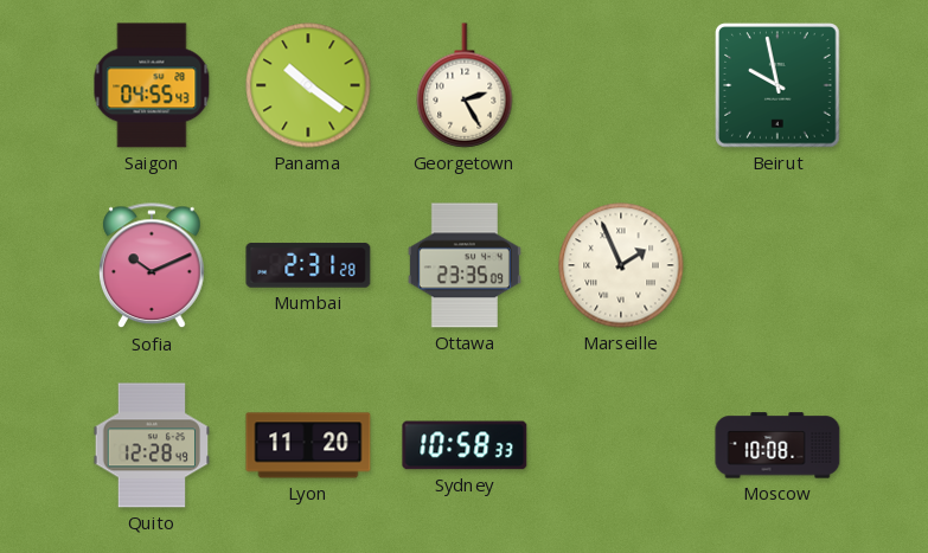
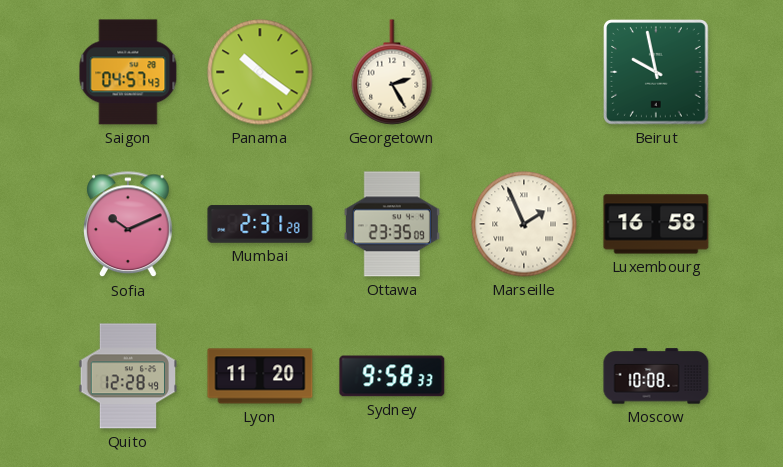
Saigon: 04:55 -> 04:57 (128, 72)
Luxembourg: none -> 16:58 (656, 224)
Sydney: 10:58 -> 9:58 (392, 376)
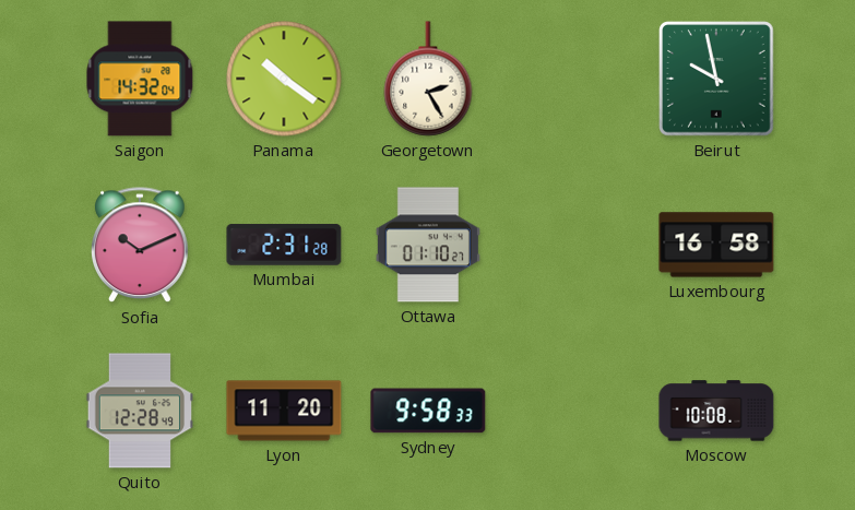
Saigon: 04:57 -> 14:32 (140, 79)
Ottawa: 23:35 -> 01:10 (428, 245)
Marseille: 1:56 -> none (524, 224)
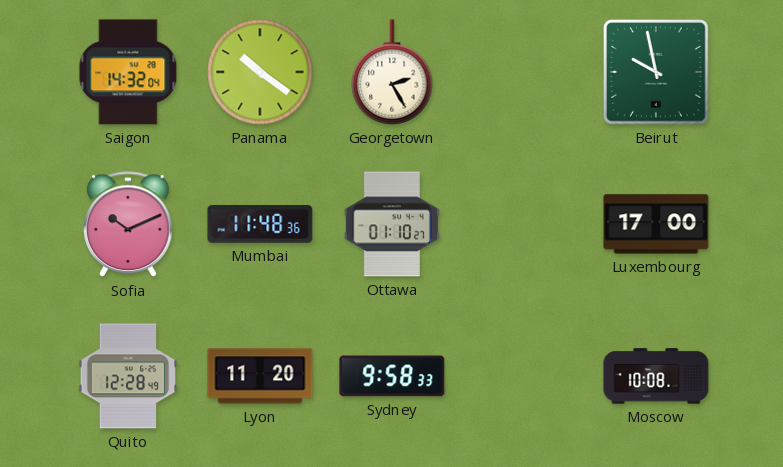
Mumbai: 2:31 -> 11:48 (260, 224)
Luxembourg: 16:58 -> 17:00 (656, 224)
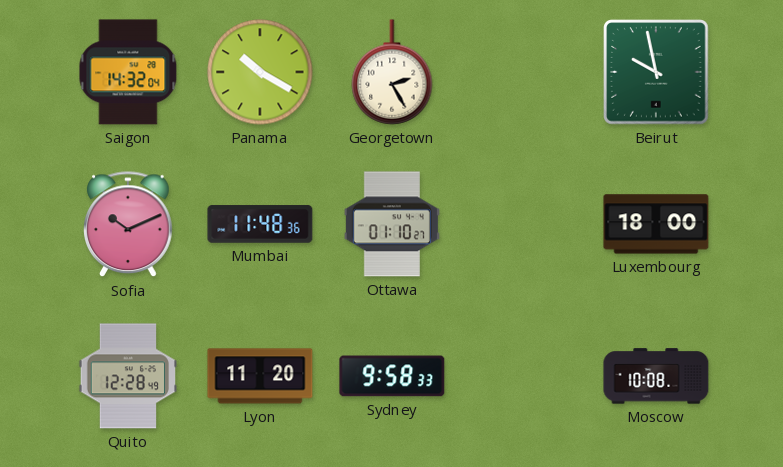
Panama: 10:21 -> 10:20 (260, 72)
Luxembourg: 17:00 -> 18:00 (656, 224)
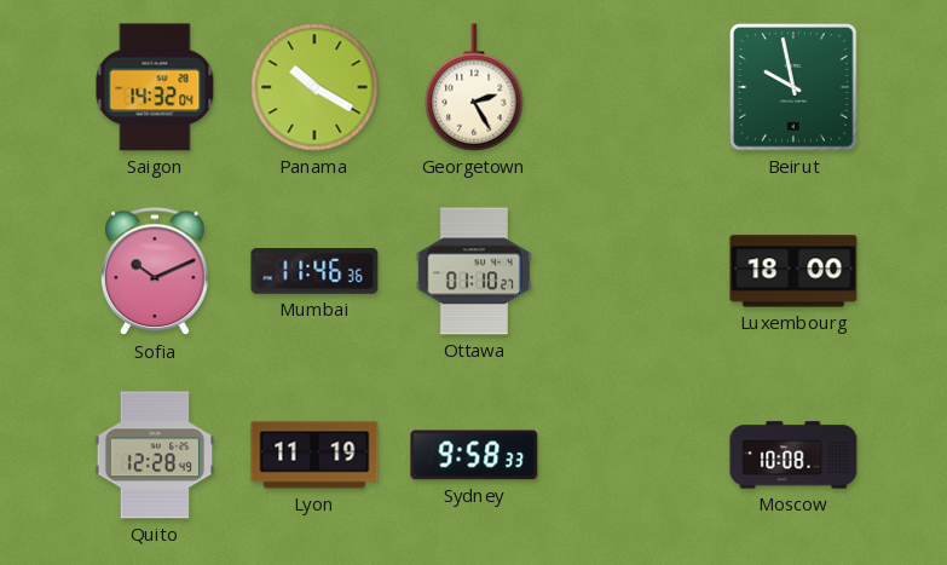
Mumbai: 11:48 -> 11:46 (314, 271)
Lyon: 11:20 -> 11:19 (314, 455)
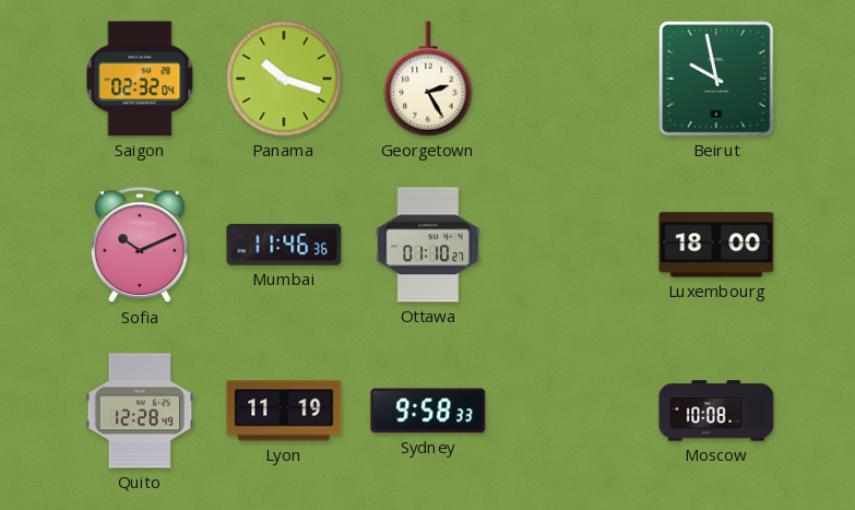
Saigon: 14:32 -> 02:32 (140, 79)
Panama: 10:20 -> 10:18 (284, 79)
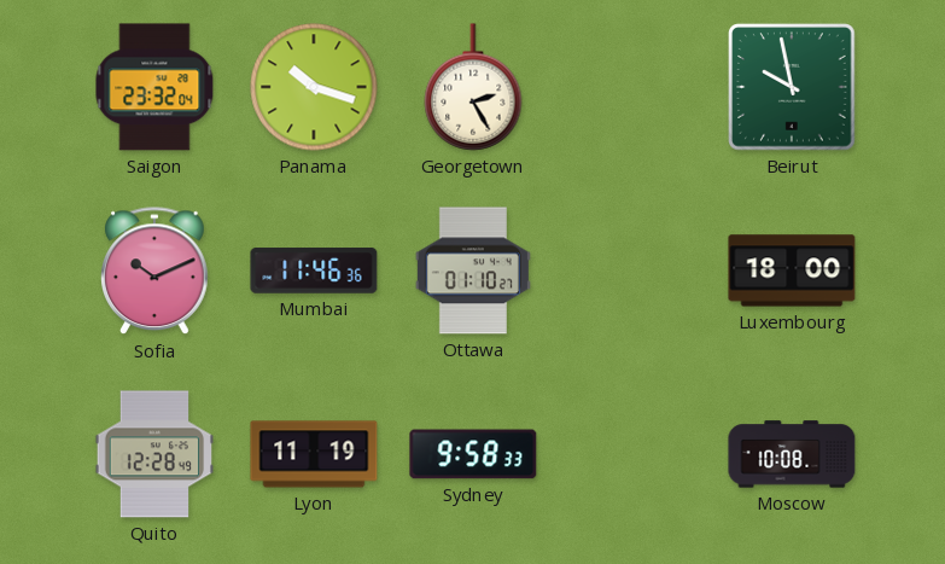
Saigon: 02:32 -> 23:32 (154, 87)
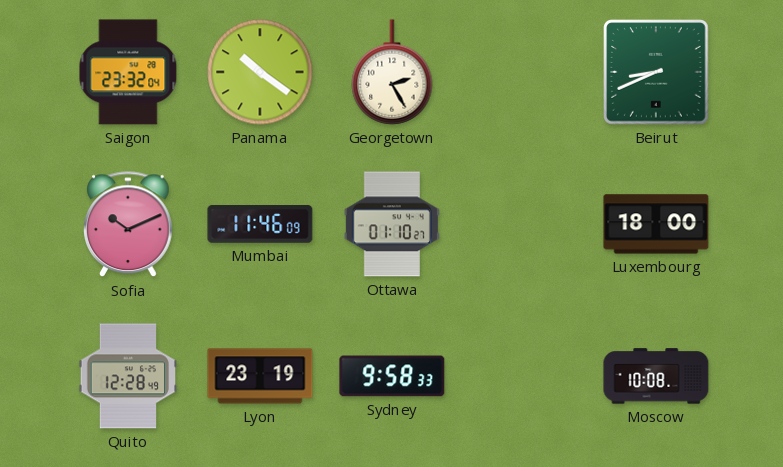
Panama: 10:18 -> 10:21 (260, 72)
Beirut: 9:58 -> 8:41 (656, 72)
Mumbai: 11:46:36 -> 11:46:09 (260, 224)
Lyon: 11:19 -> 23:19 (260, 376)
